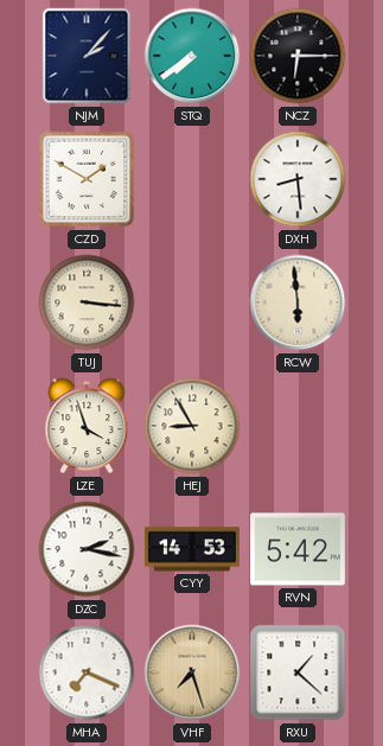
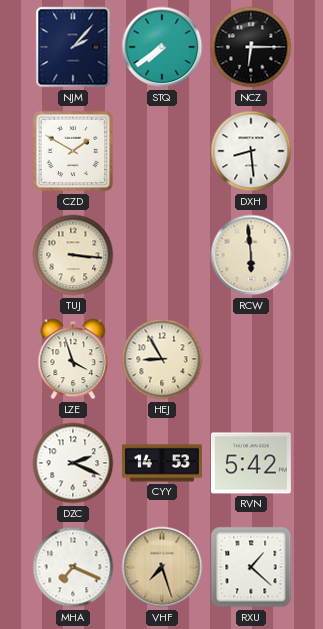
DZC: 2:17 -> 2:19 (73, 463)
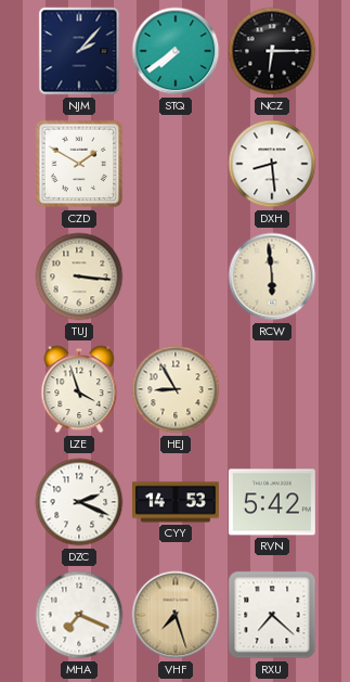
RXU: 1:22 -> 7:22 (272, 615)
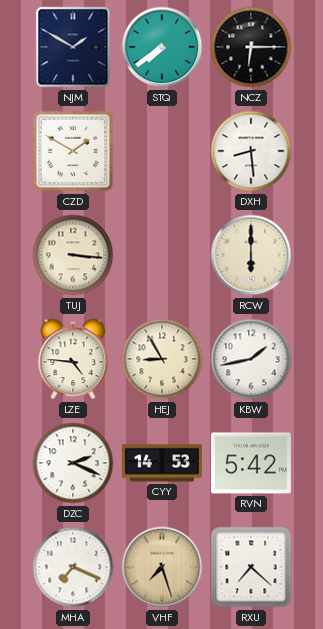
NJM: 2:07 -> 1:50 (73, 47)
RCW: 5:59 -> 6:00 (251, 255)
LZE: 3:57 -> 4:46 (73, 359)
KBW: none -> 1:43 (251, 359)
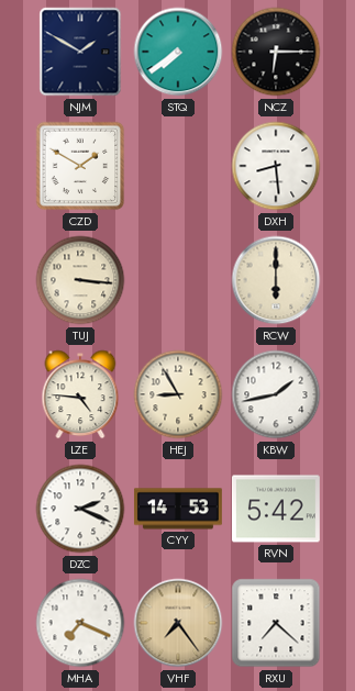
VHF: 7:27 -> 7:24 (178, 623)
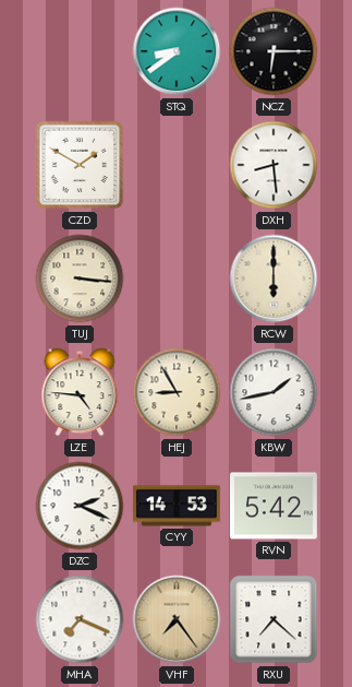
NJM: 1:50 -> none (80, 52)
STQ: 7:39 -> 8:39 (177, 51)
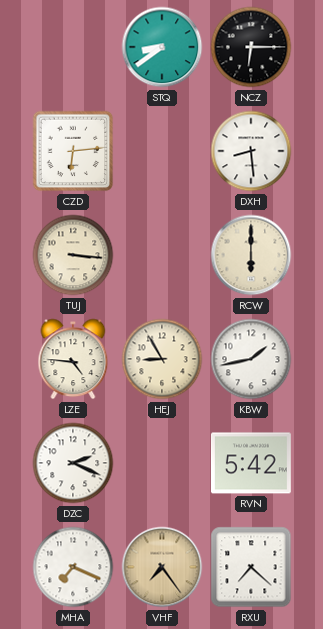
CZD: 1:50 -> 6:14 (73, 151)
CYY: 14:53 -> none (177, 506)
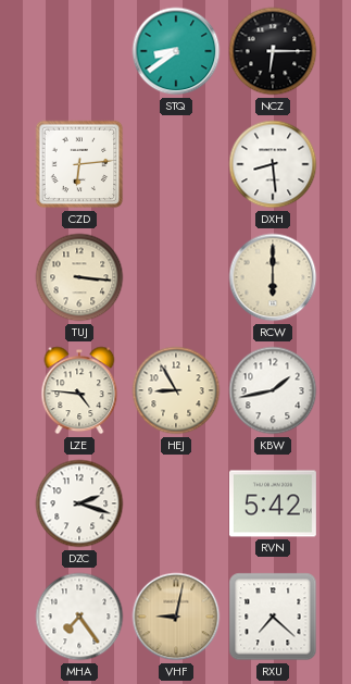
DZC: 2:19 -> 2:18 (79, 503)
MHA: 7:19 -> 7:24 (79, 617)
VHF: 7:24 -> 9:02 (176, 617)
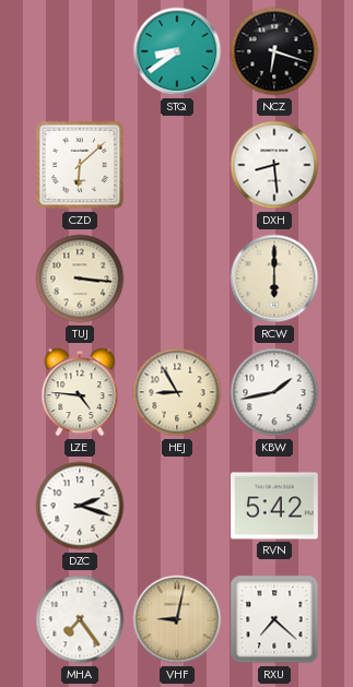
NCZ: 6:15 -> 6:18 (274, 51)
CZD: 6:14 -> 6:08 (80, 165)
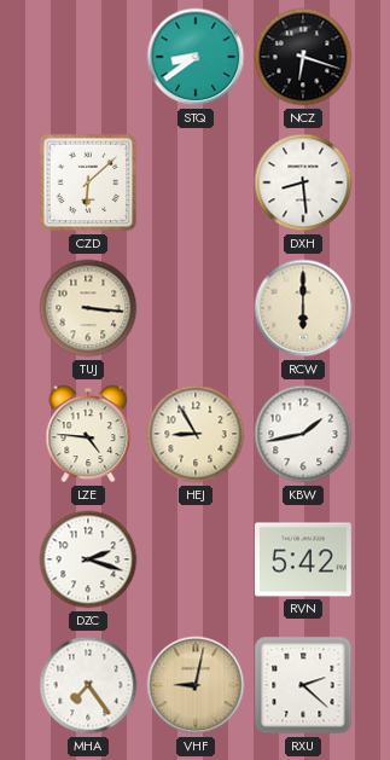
RXU: 7:22 -> 2:22 (303, 685)
